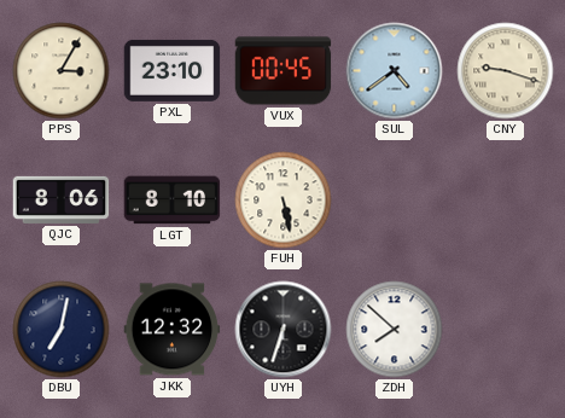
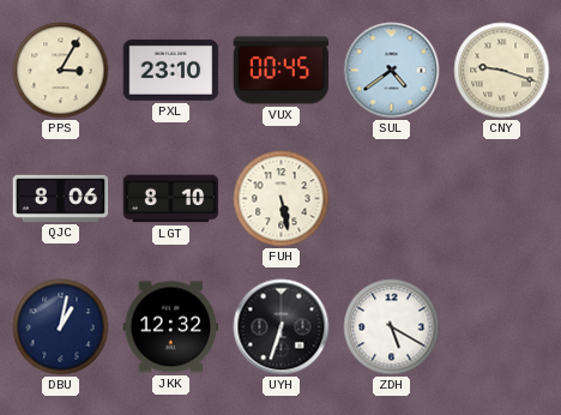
DBU: 7:02 -> 1:02 (61, 327)
ZDH: 7:52 -> 5:20 (392, 327)
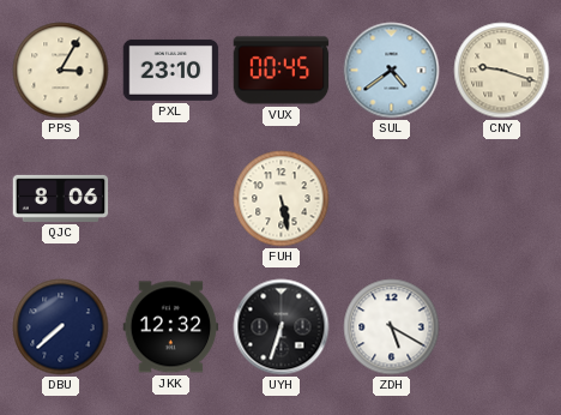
LGT: 8:10 -> none (171, 199)
DBU: 1:02 -> 7:38 (61, 327)
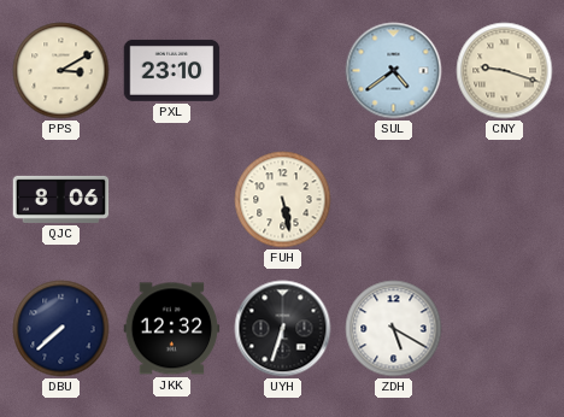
PPS: 3:05 -> 3:10 (61, 71)
VUX: 00:45 -> none (282, 71)
